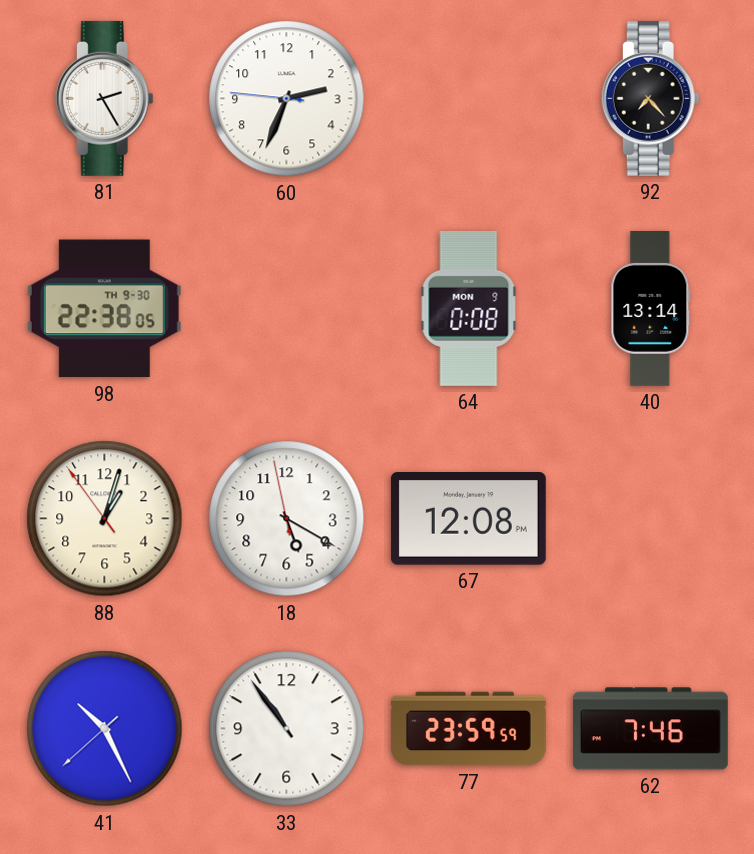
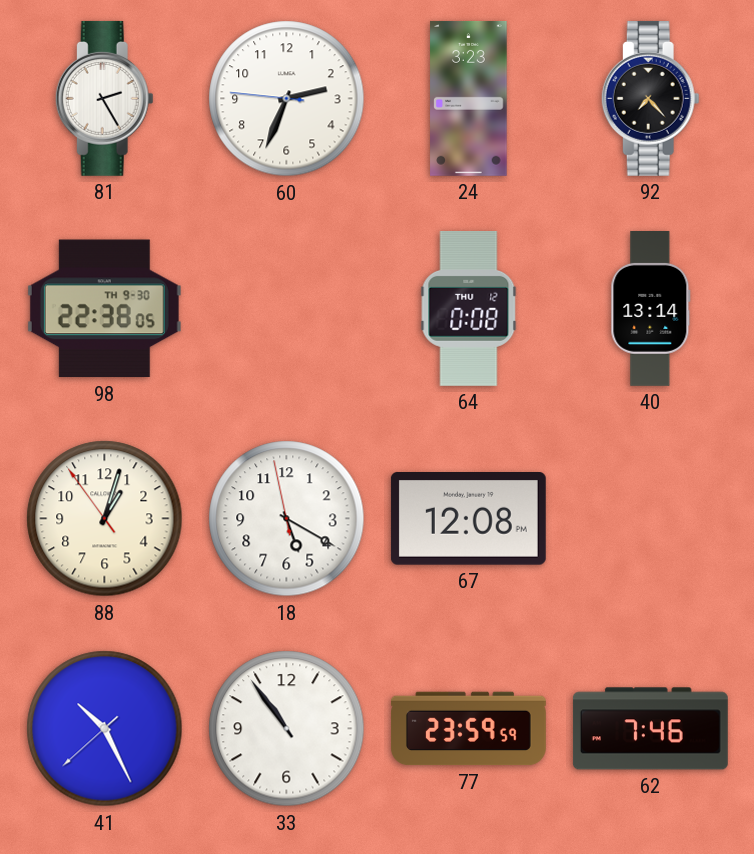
24: none -> 3:23 (469, 98)
64 date: MON 9 -> THU 12 (469, 308)
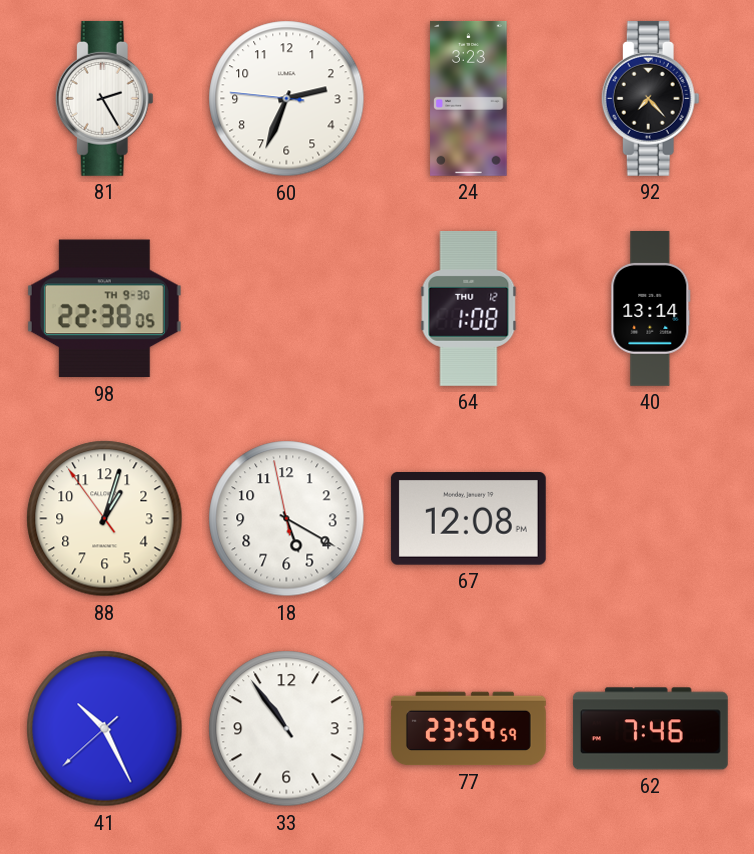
64: 0:08 -> 1:08 (469, 308)
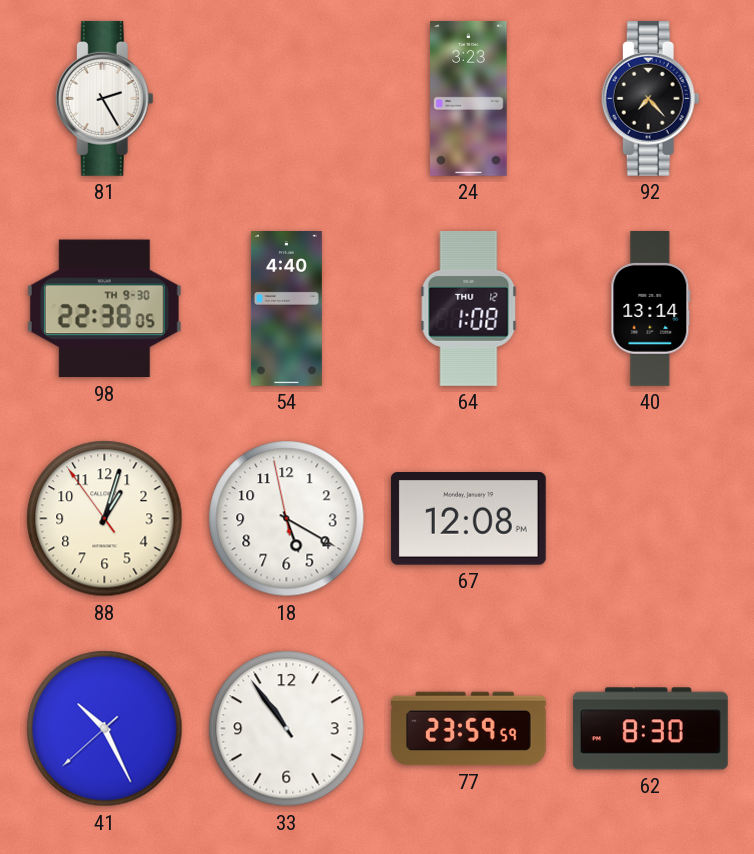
60: 2:33 -> none (287, 99)
54: none -> 4:40 (286, 309)
62: 7:46 -> 8:30 (650, 729)
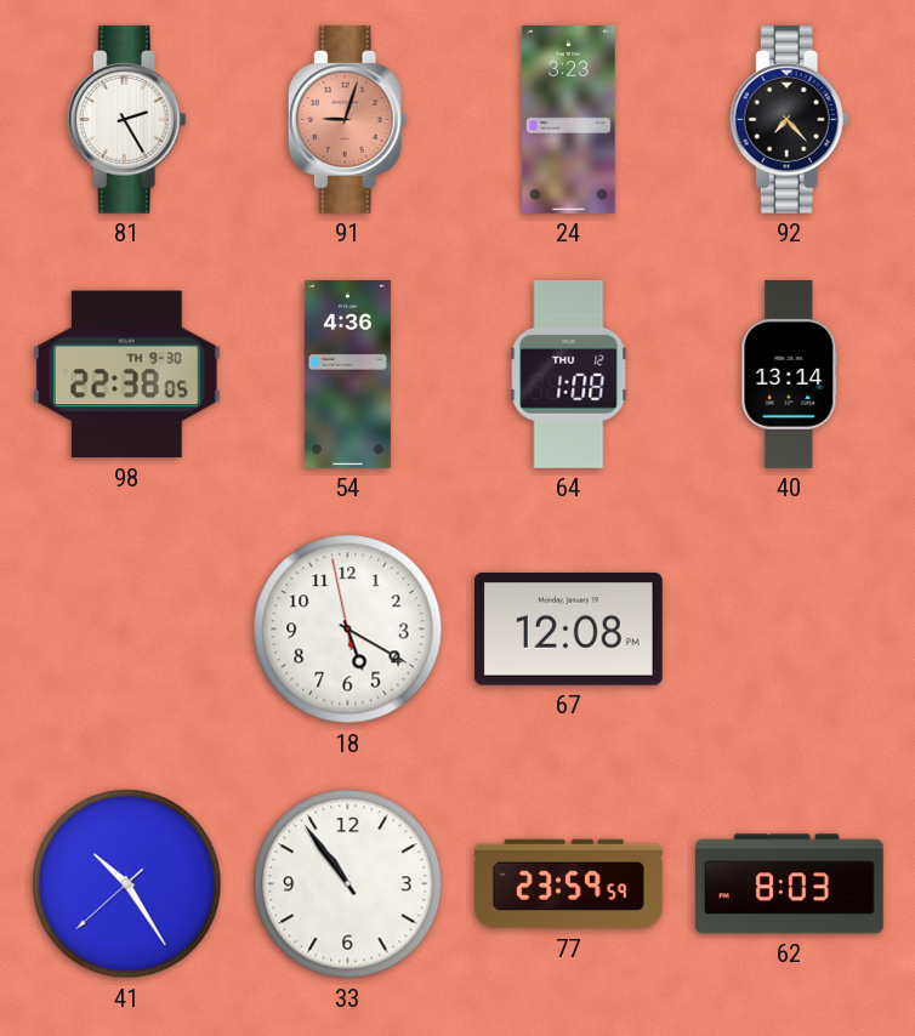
91: none -> 9:03 (347, 119)
54: 4:40 -> 4:36 (347, 375)
88: 1:02 -> none (105, 519)
41: 10:25 -> 10:24 (127, 884)
62: 8:30 -> 8:03 (789, 884)
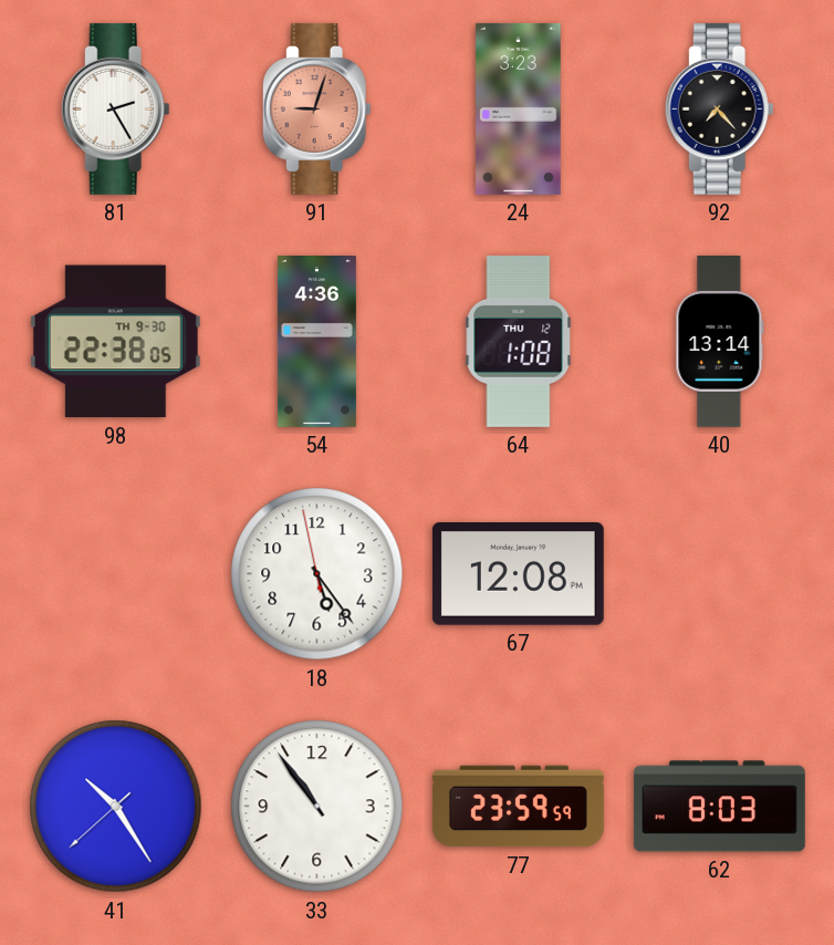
18: 5:19 -> 5:23 (317, 574)
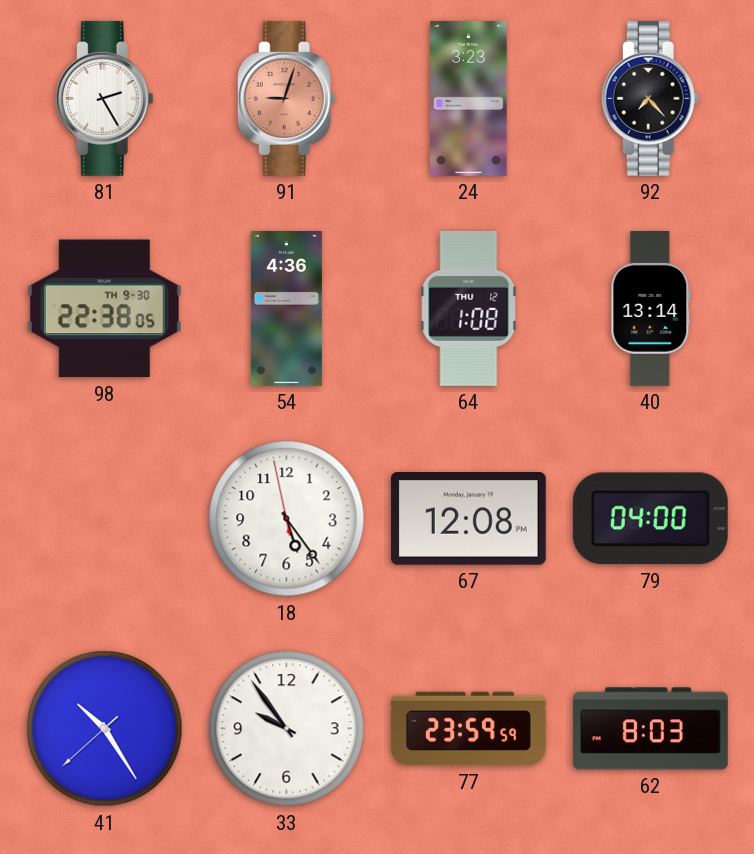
79: none -> 04:00 (650, 519)
33: 10:54 -> 9:54 (287, 729)
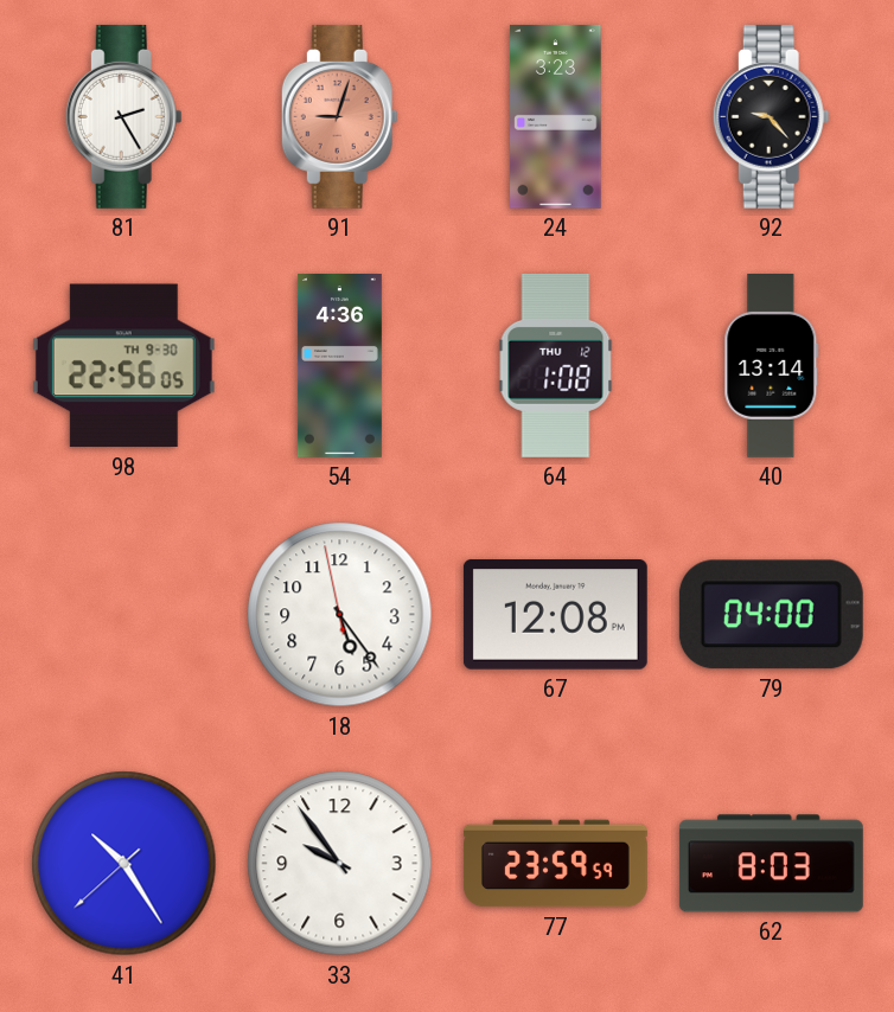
92: 7:23 -> 9:23 (771, 116)
98: 22:38 -> 22:56 (123, 366)
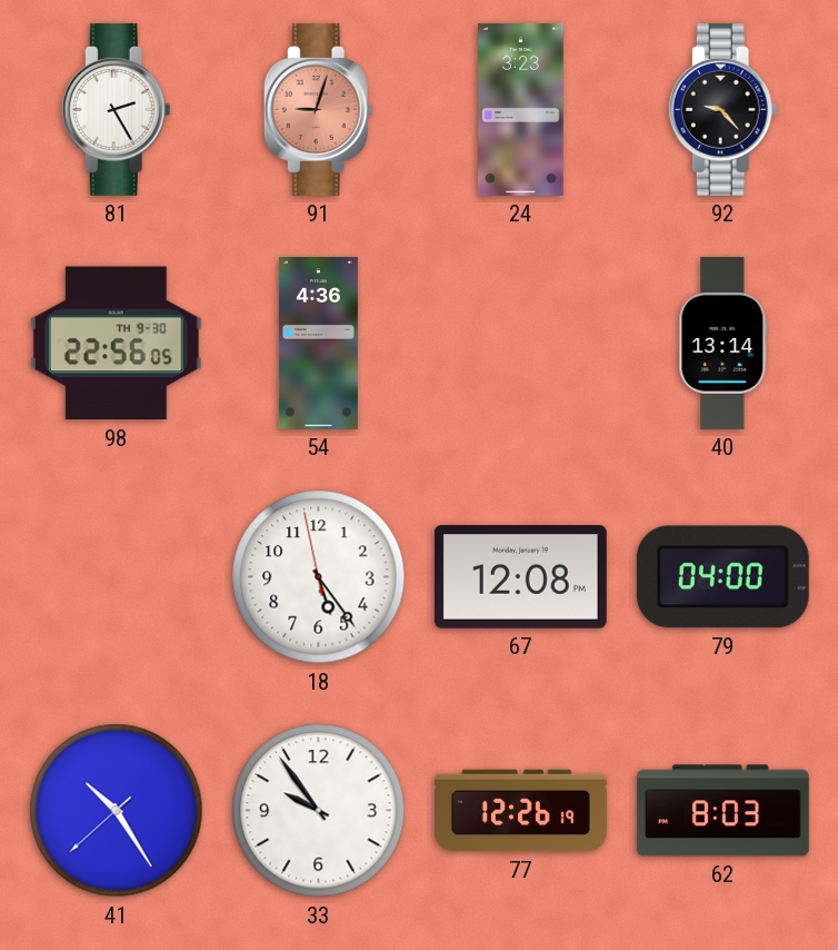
64: 1:08 -> none (556, 365)
77: 23:59 -> 12:26 (521, 811)
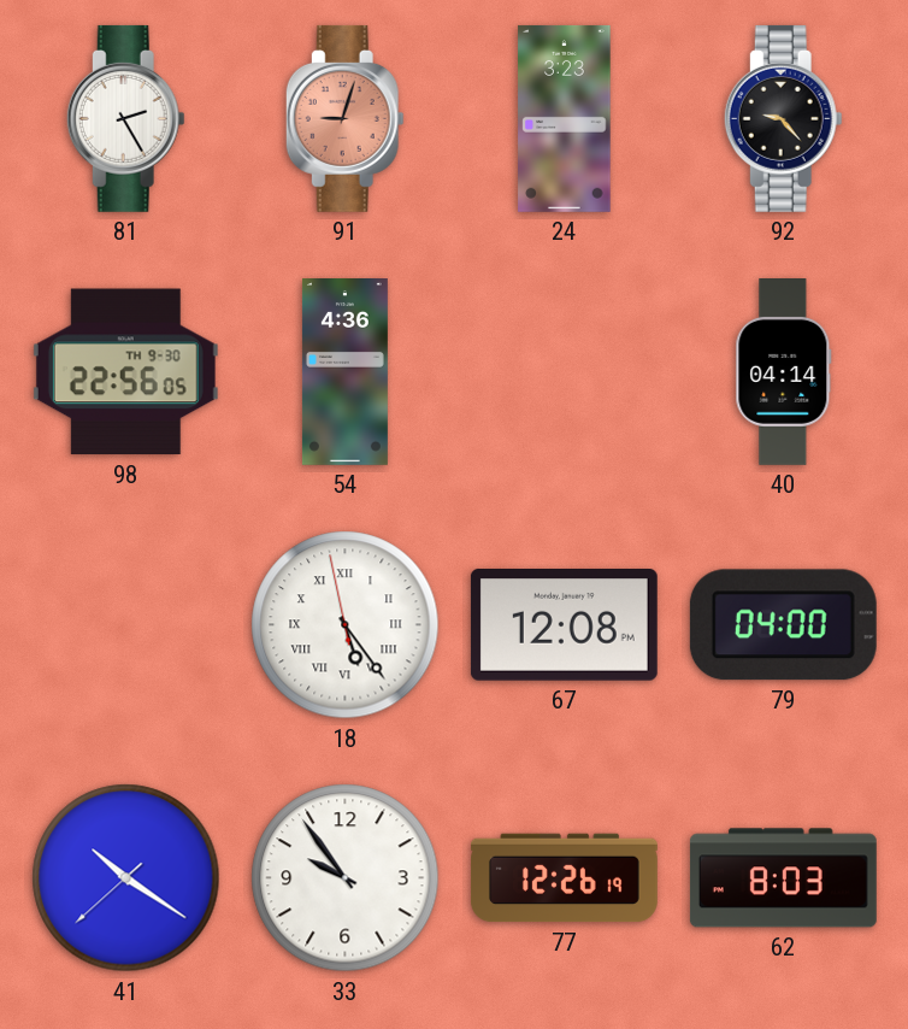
40: 13:14 -> 04:14 (784, 372)
18 numerals: Arabic -> Roman (346, 625)
41: 10:24 -> 10:20 (126, 878)
